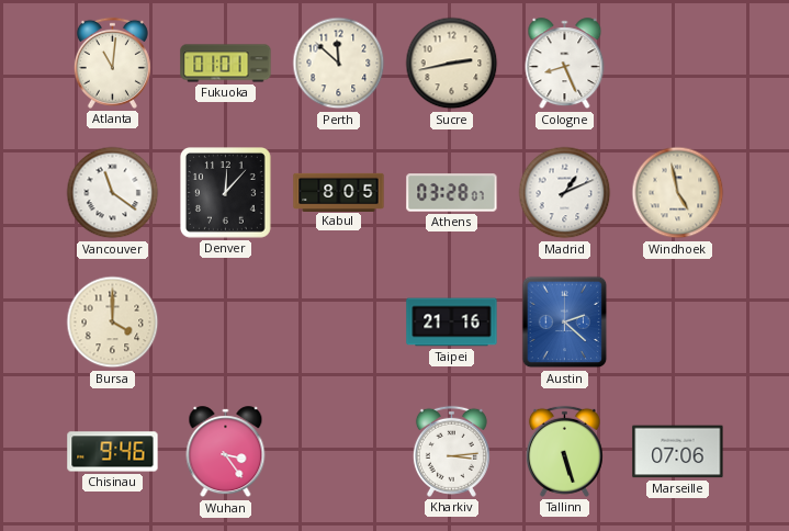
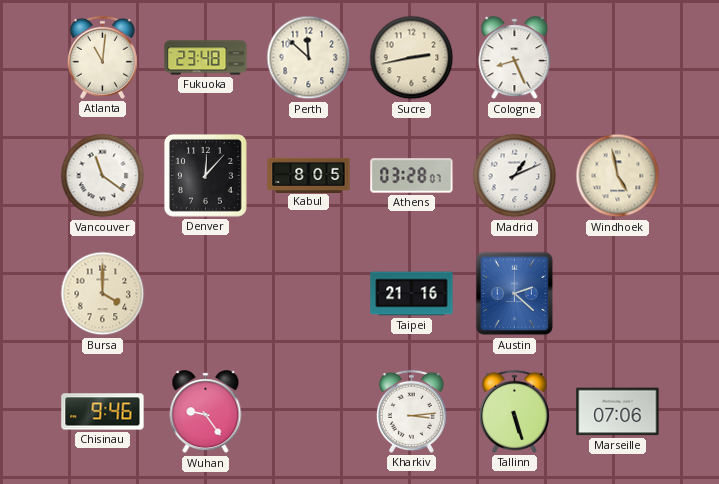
Fukuoka: 01:01 -> 23:48 (206, 58)
Wuhan: 3:24 -> 9:24 (206, 412)
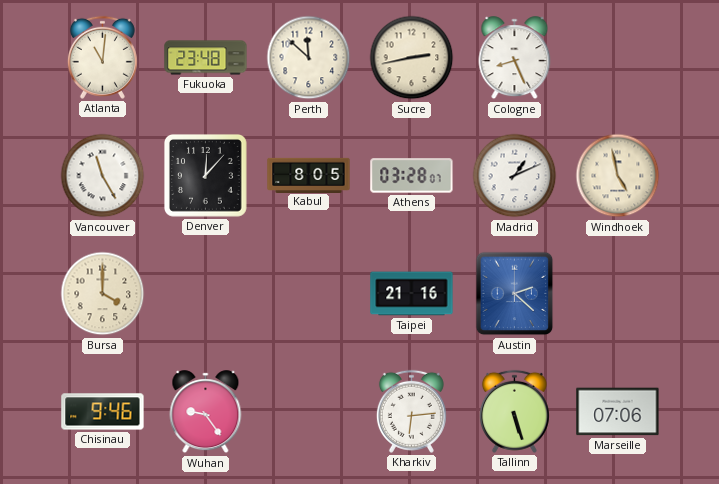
Vancouver: 11:21 -> 11:25 (103, 176)
Kharkiv: 3:14 -> 6:14 (411, 411)
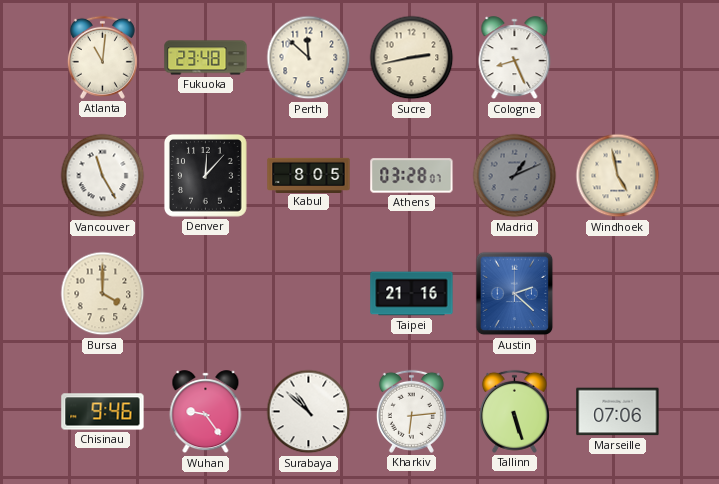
Madrid dial: white -> grey (515, 176)
Surabaya: none -> 10:52 (309, 412)
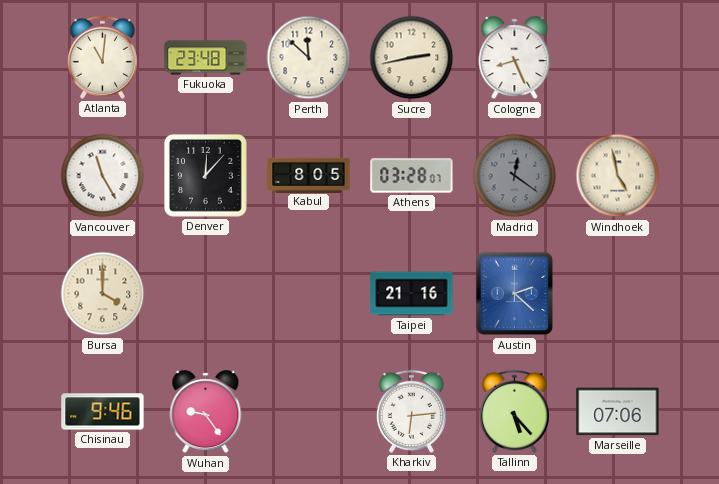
Madrid: 1:11 -> 12:21 (515, 176)
Surabaya: 10:52 -> none (309, 412)
Tallinn: 5:27 -> 5:23 (514, 411)
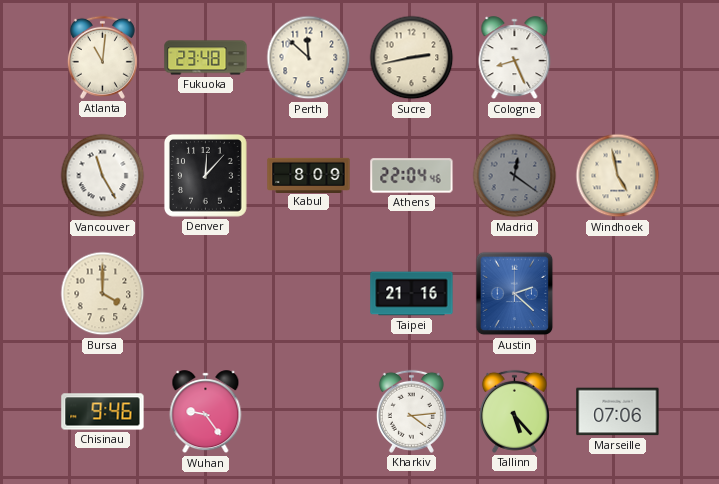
Kabul: 8:05 -> 8:09 (309, 175)
Athens: 03:28 -> 22:04 (412, 176)
Kharkiv: 6:14 -> 4:14 (411, 411)
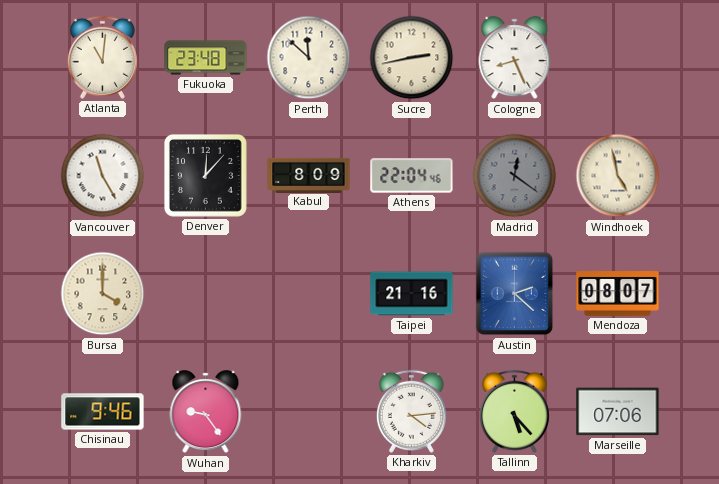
Mendoza: none -> 08:07 (618, 294)
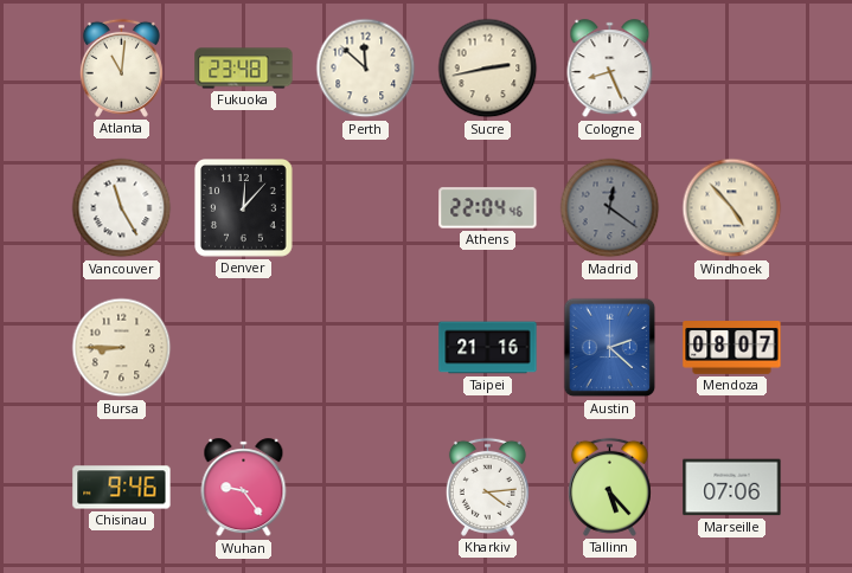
Kabul: 8:09 -> none (309, 175)
Windhoek: 4:58 -> 4:53 (732, 208)
Bursa: 4:00 -> 8:45 (122, 348)
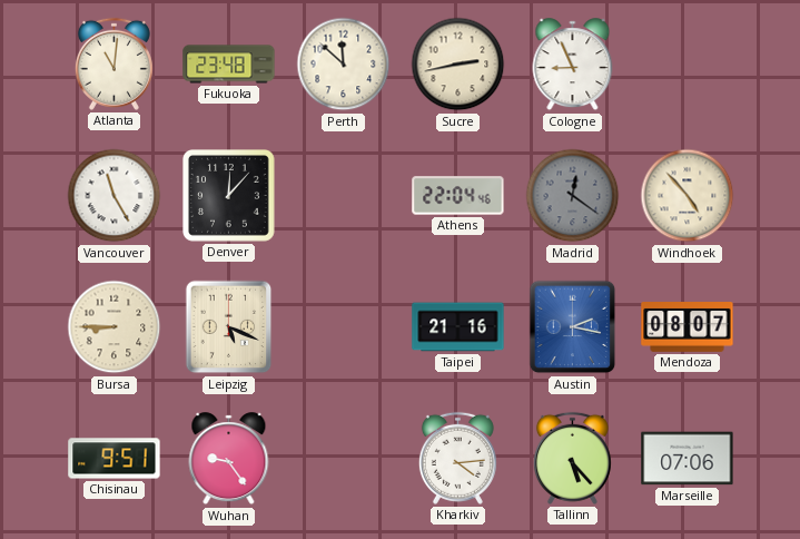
Cologne: 8:26 -> 8:56 (573, 65)
Leipzig: none -> 5:19 (229, 327)
Austin: 2:22 -> 2:17 (573, 327)
Chisinau: 9:46 -> 9:51 (115, 459)
